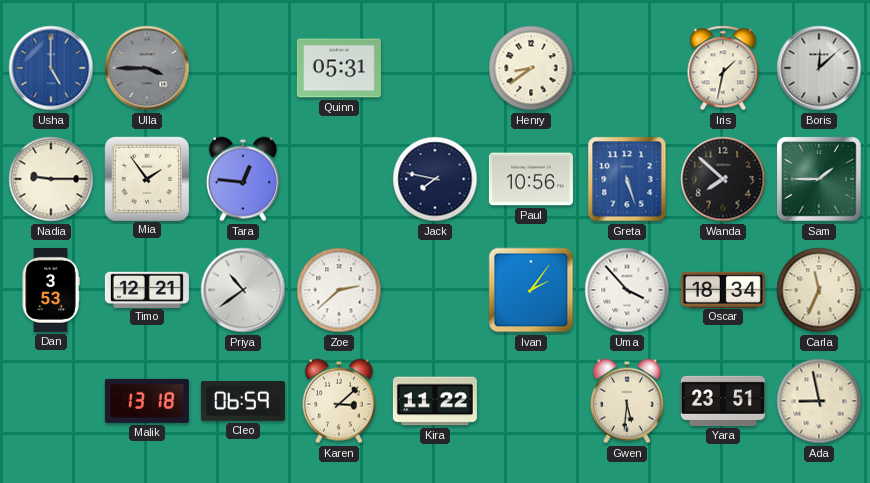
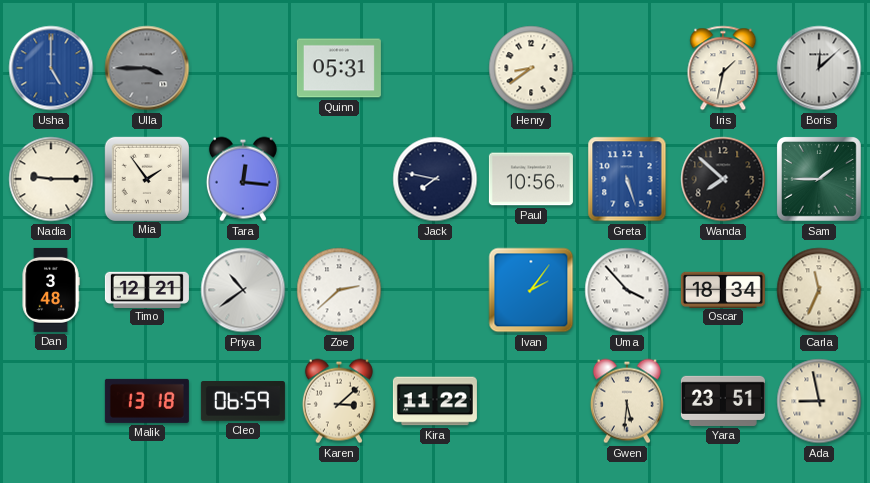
Tara: 12:46 -> 12:16 (243, 179)
Dan: 3:53 -> 3:48 (51, 290)
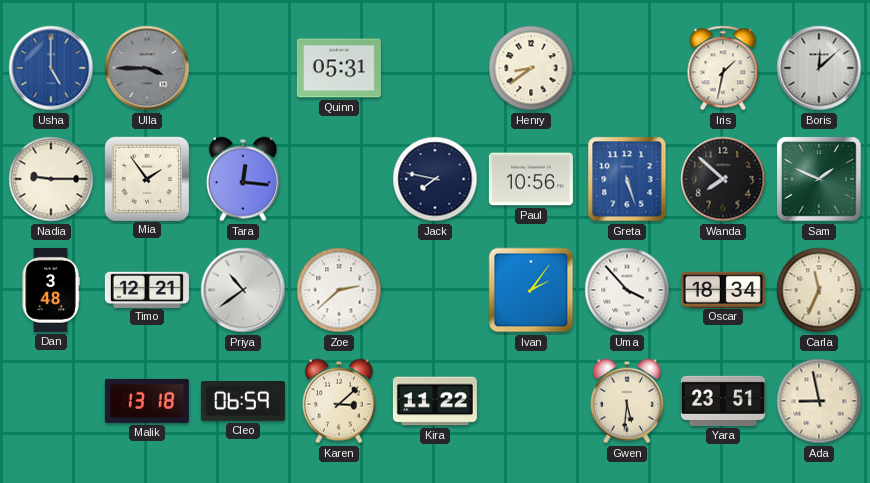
Sam: 1:45 -> 1:49 (819, 179)
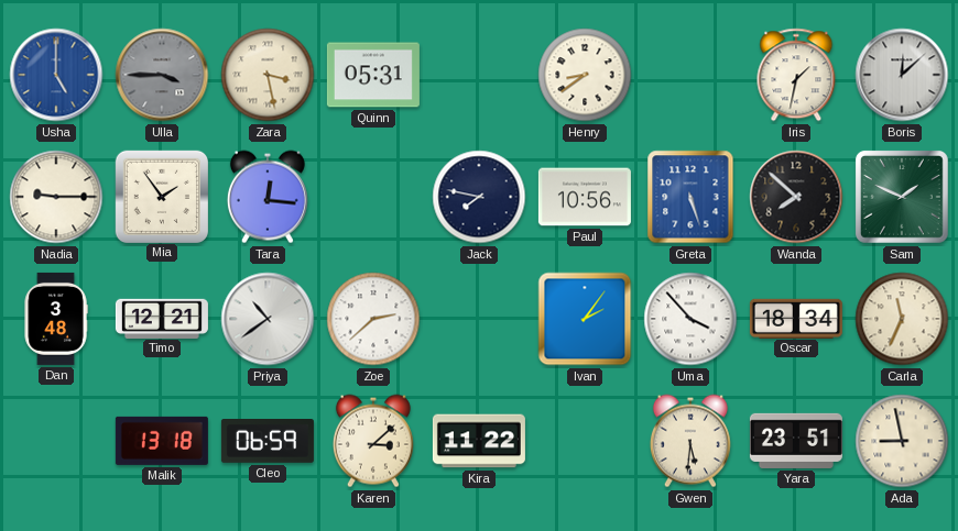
Zara: none -> 3:28 (268, 75)
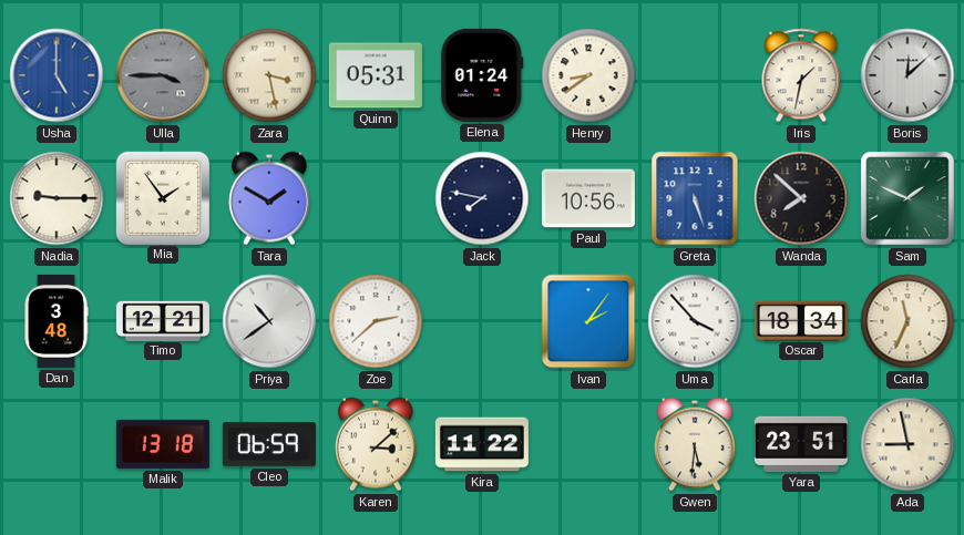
Elena: none -> 01:24 (482, 75)
Tara: 12:16 -> 1:50 (269, 198)
